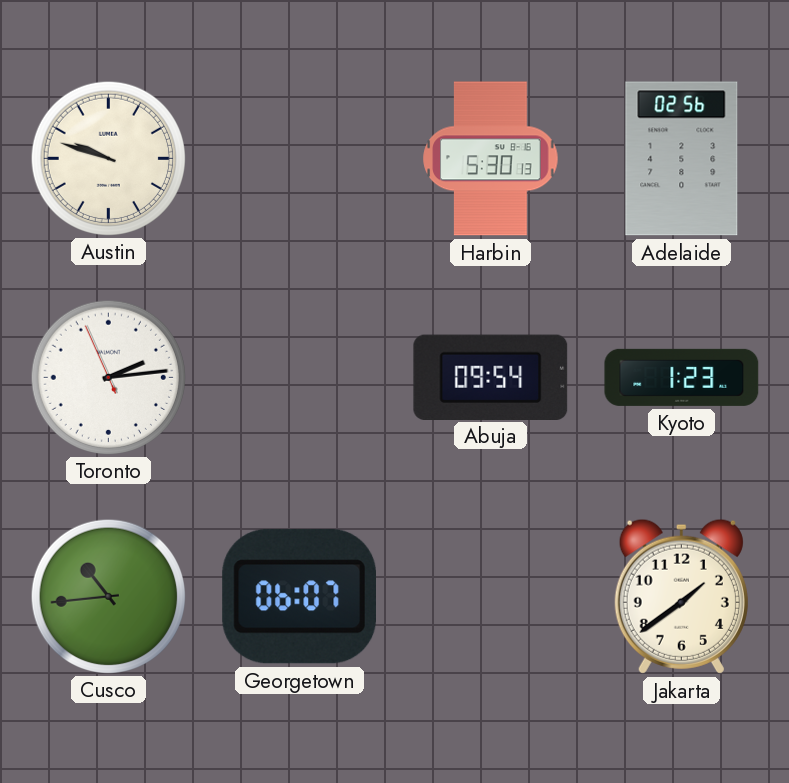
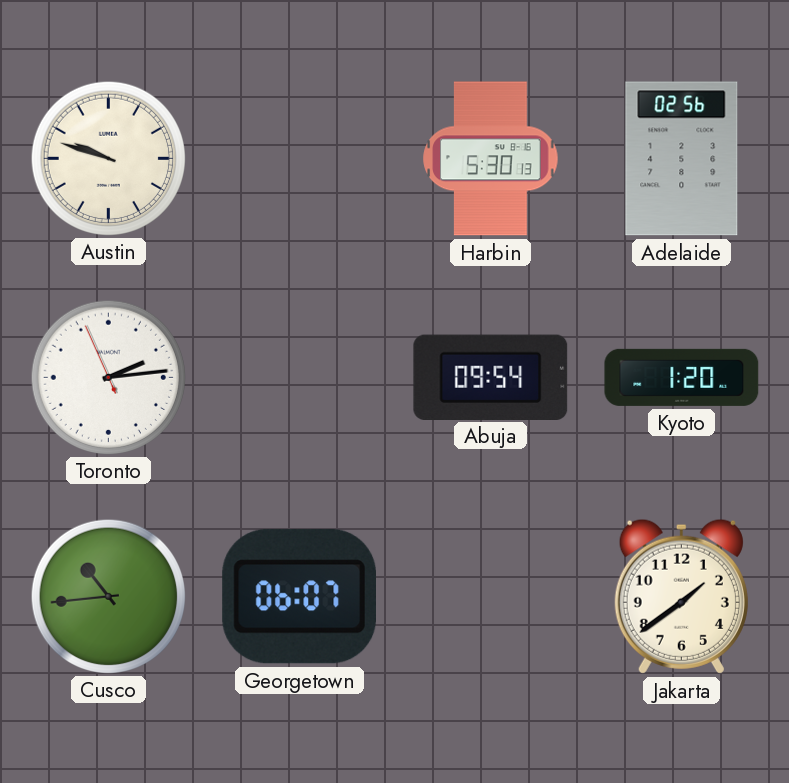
Kyoto: 1:23 -> 1:20 (682, 377)
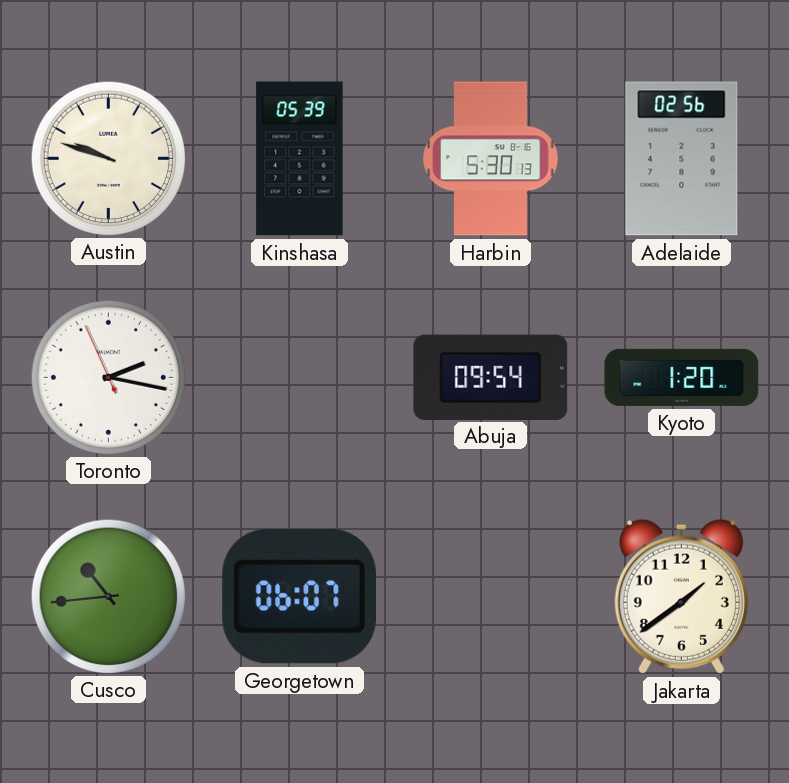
Kinshasa: none -> 05:39 (300, 159)
Toronto: 2:13 -> 2:16 (108, 377)
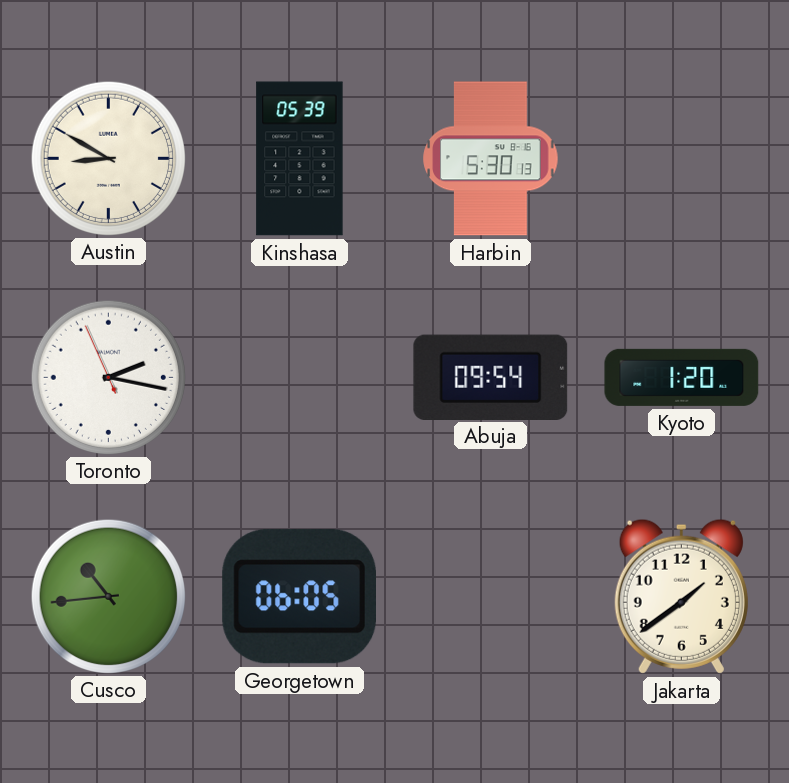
Austin: 9:48 -> 8:50 (108, 158)
Adelaide: 02:56 -> none (682, 159)
Georgetown: 06:07 -> 06:05 (299, 596)
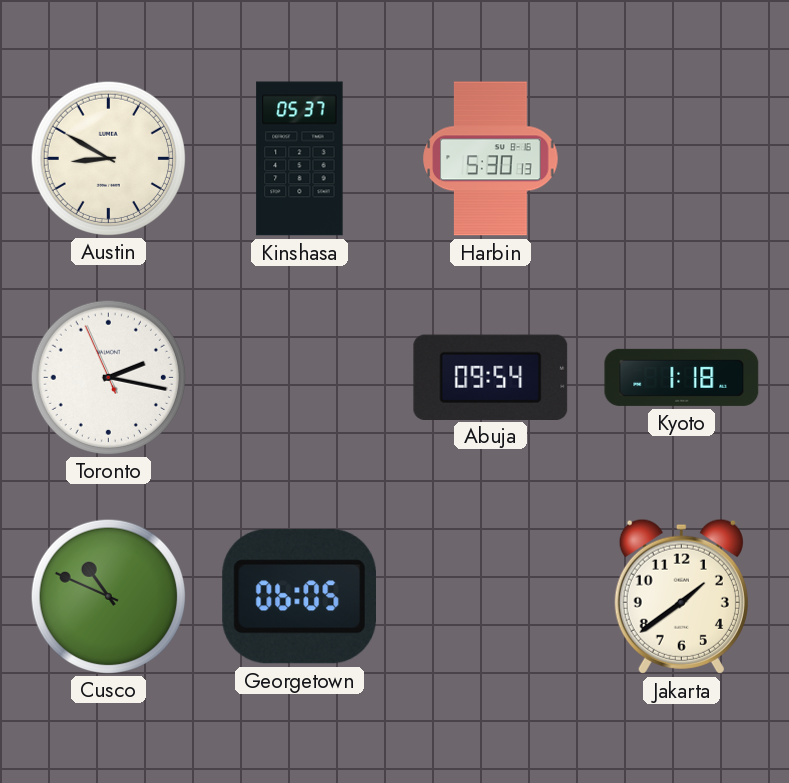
Kinshasa: 05:39 -> 05:37 (300, 159)
Kyoto: 1:20 -> 1:18 (682, 377)
Cusco: 10:44 -> 10:49 (108, 596)
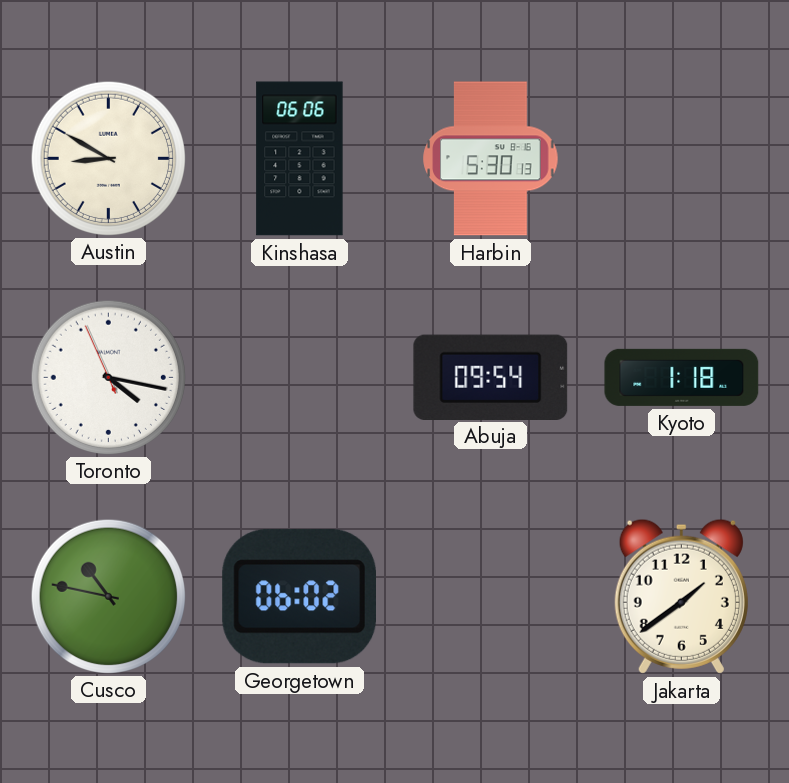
Kinshasa: 05:37 -> 06:06 (300, 159)
Toronto: 2:16 -> 4:16 (108, 377)
Cusco: 10:49 -> 10:47 (108, 596)
Georgetown: 06:05 -> 06:02 (299, 596)
